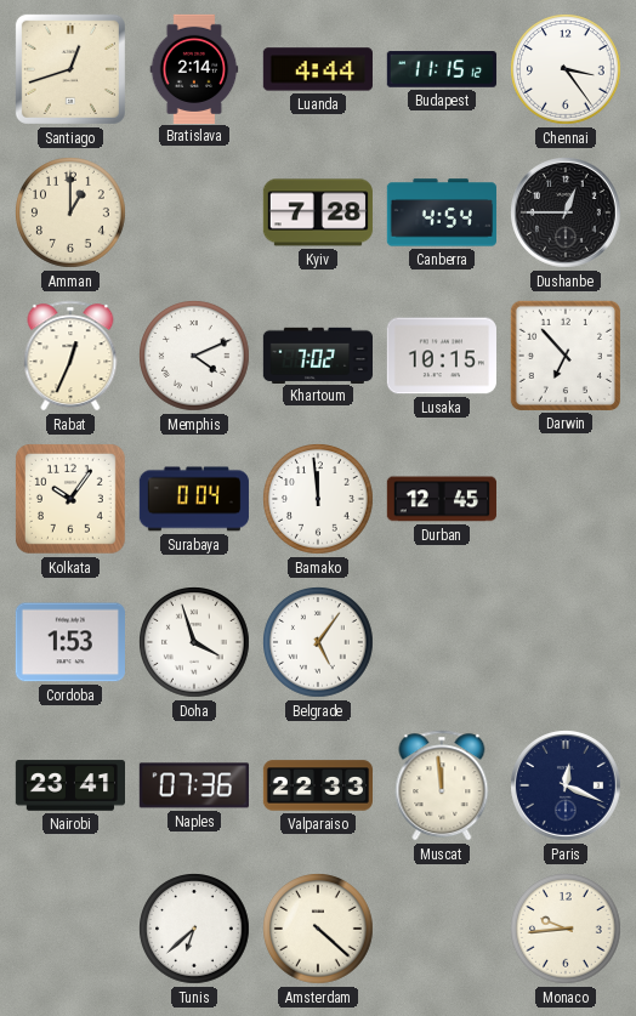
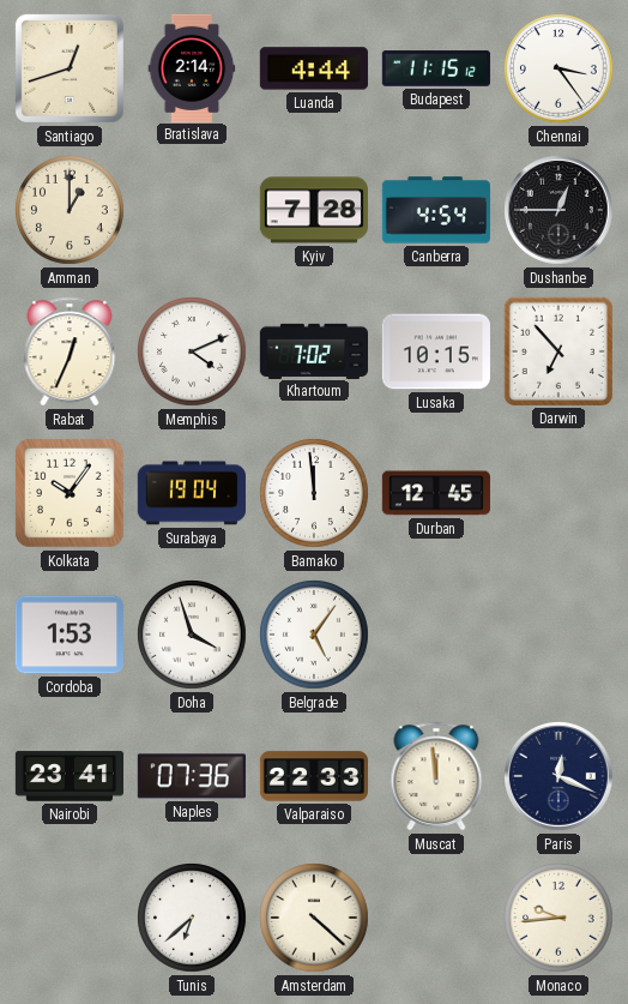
Surabaya: 0:04 -> 19:04 (192, 493)
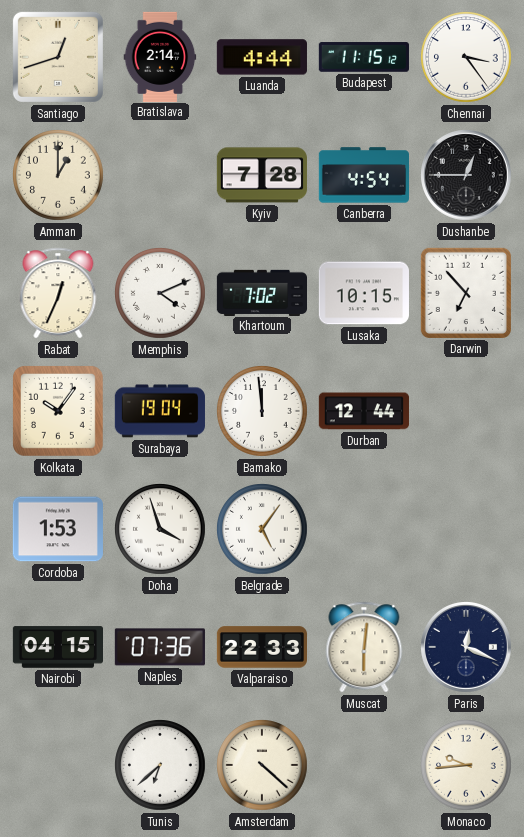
Durban: 12:45 -> 12:44 (364, 411)
Nairobi: 23:41 -> 04:15 (57, 647)
Muscat: 11:59 -> 6:01 (364, 647)
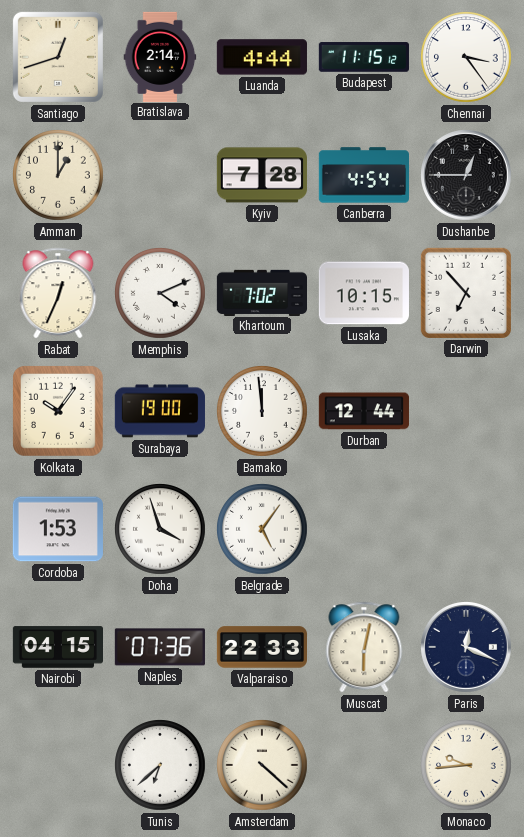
Surabaya: 19:04 -> 19:00 (160, 411)
Muscat: 6:01 -> 6:02 (364, 647)
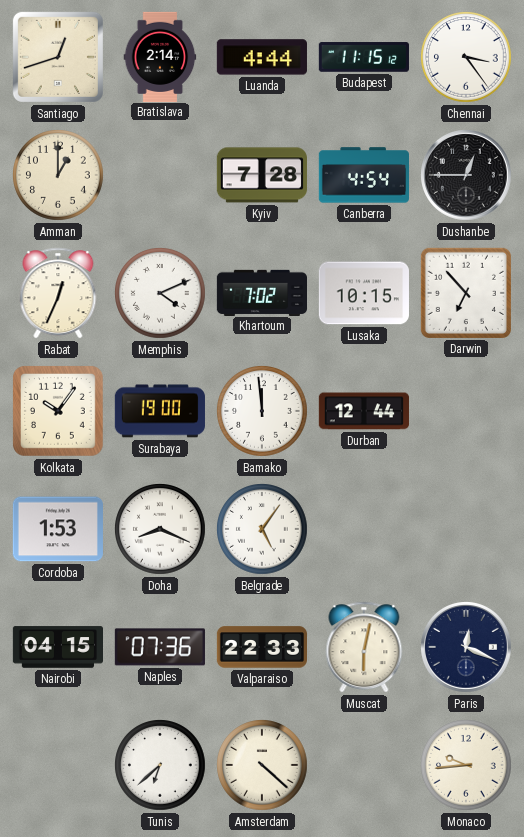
Doha: 3:57 -> 8:19 (160, 529)
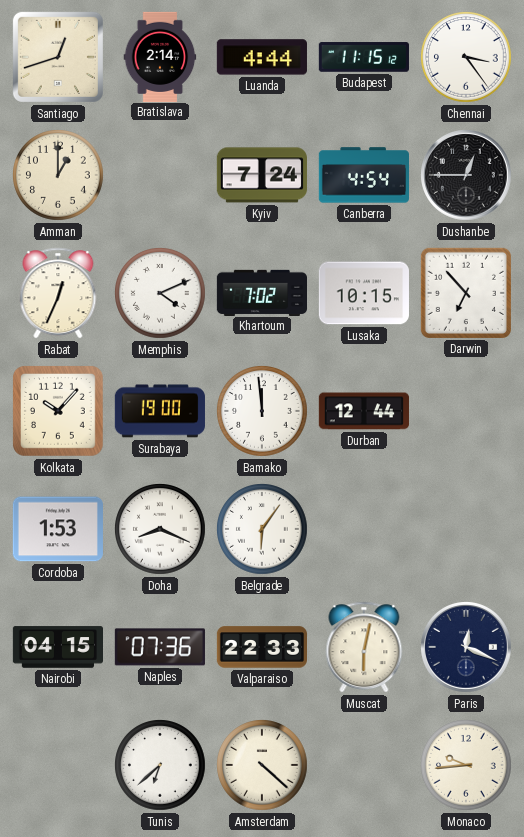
Kyiv: 7:28 -> 7:24 (262, 175)
Kolkata: 10:06 -> 10:07 (58, 411)
Belgrade: 5:06 -> 6:06 (262, 529)
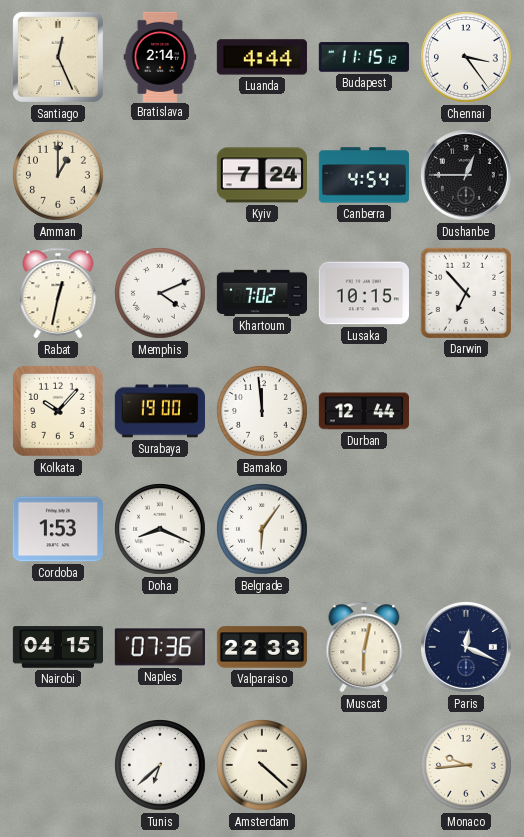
Santiago: 12:42 -> 12:26 (58, 57)
Rabat: 12:34 -> 12:32 (58, 293)
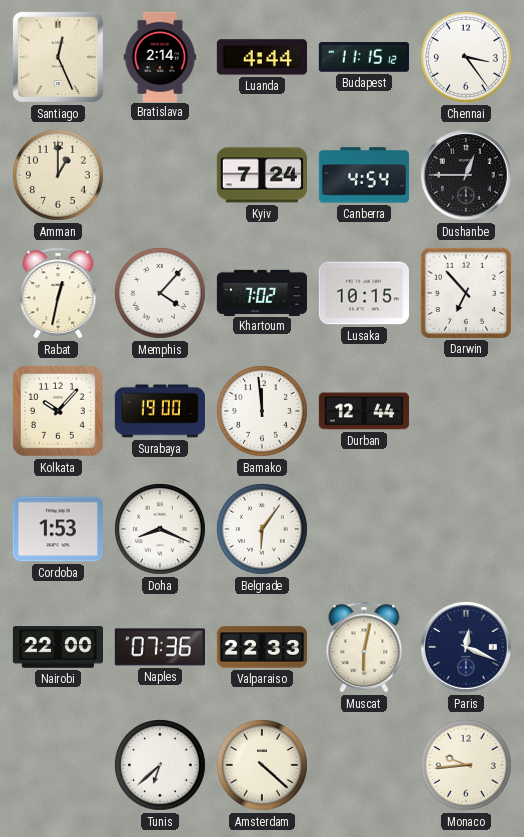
Memphis: 4:11 -> 4:07 (160, 293)
Nairobi: 04:15 -> 22:00 (57, 647)
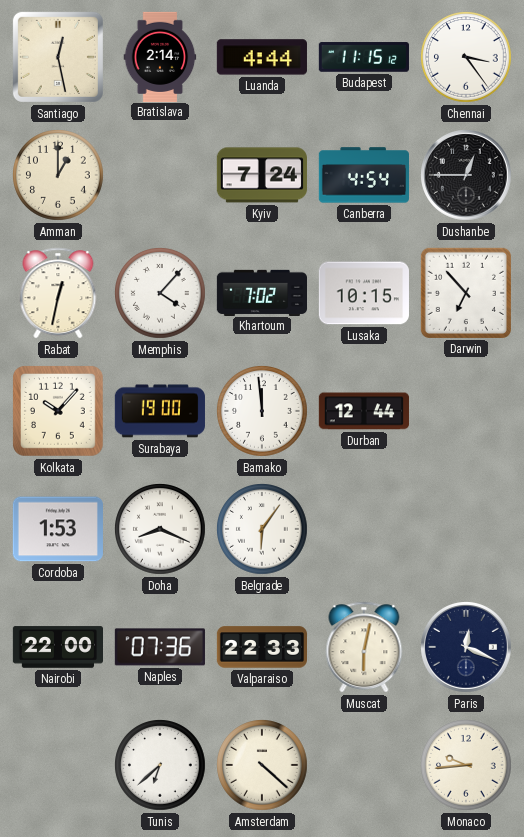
Santiago: 12:26 -> 12:28 (58, 57)
